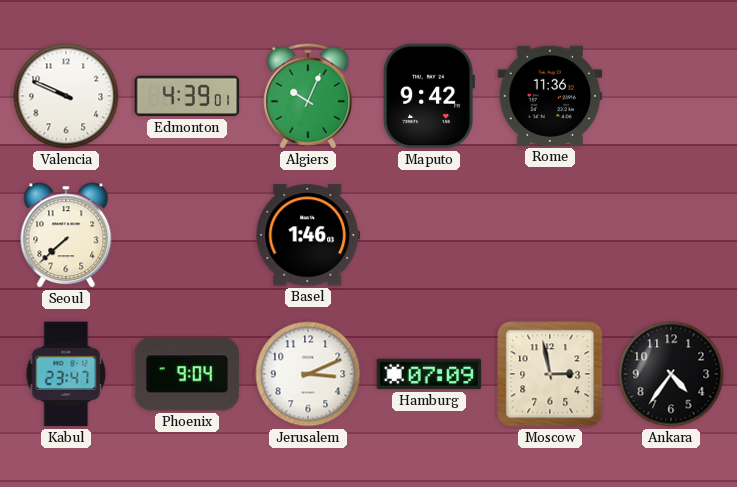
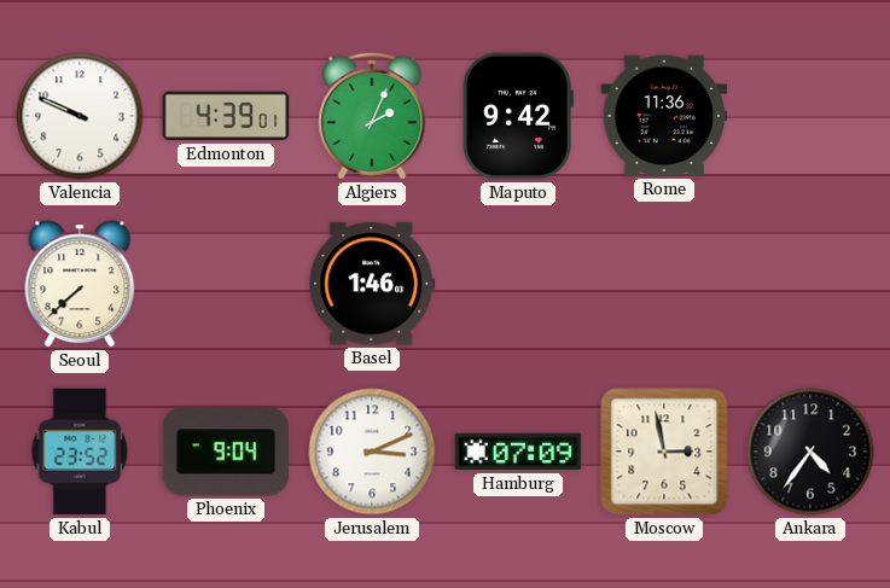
Algiers: 10:04 -> 2:04 (372, 116)
Kabul: 23:47 -> 23:52 (80, 452)
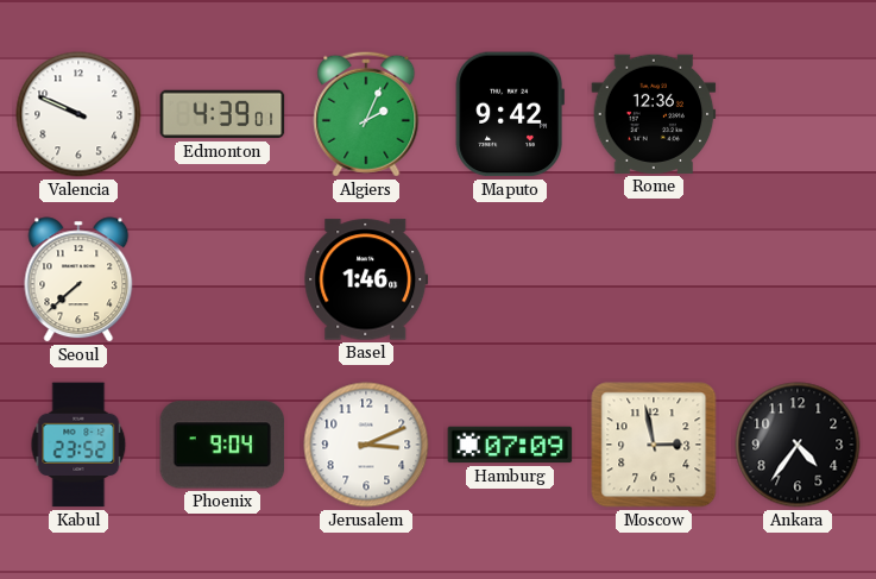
Rome: 11:36 -> 12:36 (654, 114)
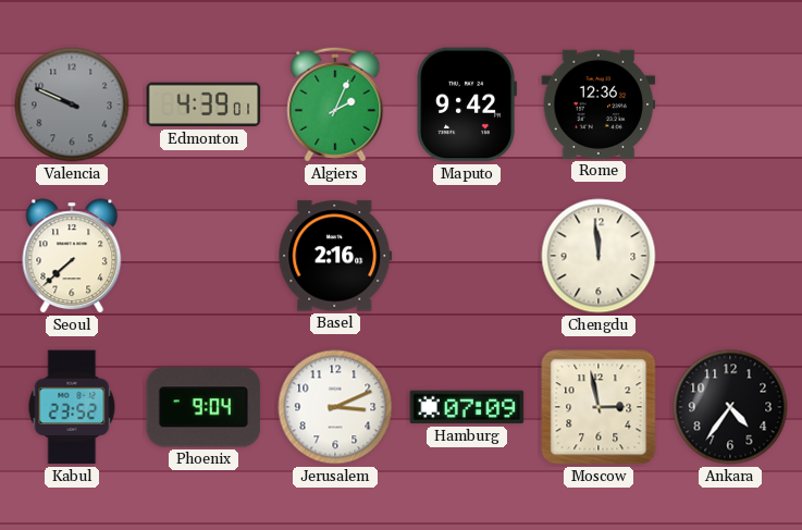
Valencia dial: white -> grey (72, 104)
Basel: 1:46 -> 2:16 (335, 256)
Chengdu: none -> 11:59 (599, 256)
